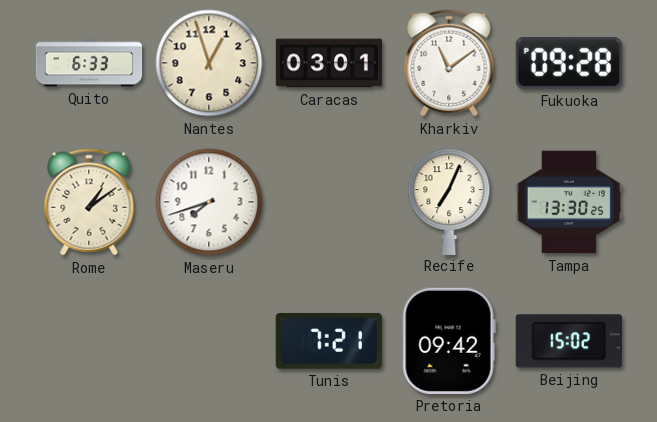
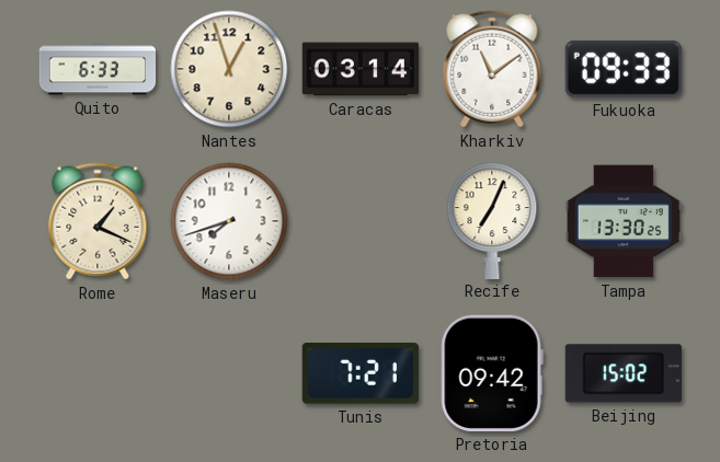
Caracas: 03:01 -> 03:14 (359, 69)
Fukuoka: 09:28 -> 09:33 (624, 69)
Rome: 1:09 -> 1:19 (98, 221)
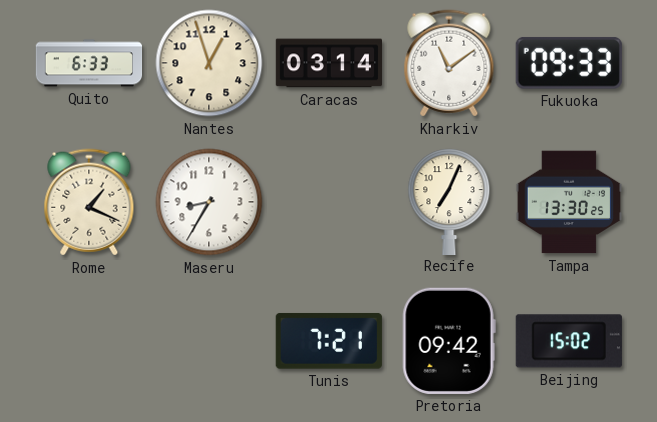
Maseru: 7:42 -> 8:35 (209, 202)
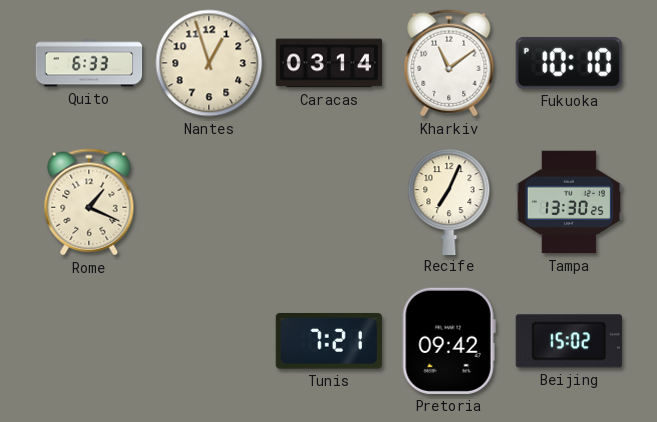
Fukuoka: 09:33 -> 10:10 (569, 63)
Maseru: 8:35 -> none (209, 202)
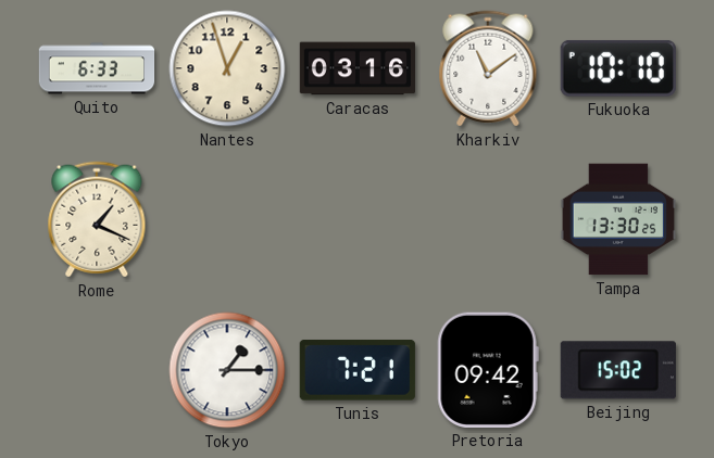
Caracas: 03:14 -> 03:16 (356, 68)
Recife: 7:04 -> none (449, 201)
Tokyo: none -> 1:15 (227, 370)
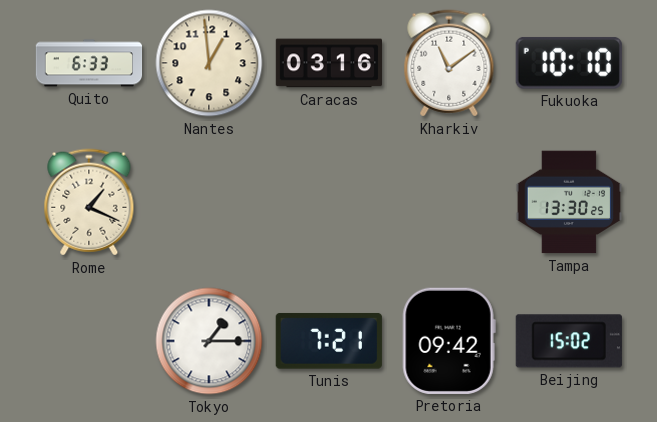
Nantes: 12:57 -> 12:59 (209, 63)
